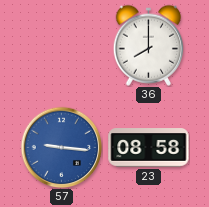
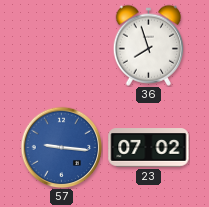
36: 8:00 -> 7:57 (149, 45)
23: 08:58 -> 07:02 (149, 148)
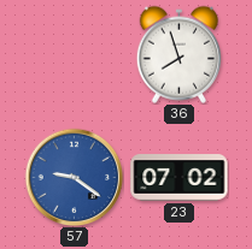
57: 9:16 -> 9:21 (74, 177)
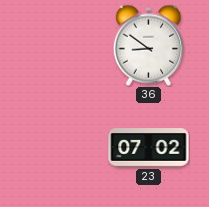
36: 7:57 -> 8:51 (149, 45)
57: 9:21 -> none (74, 177)
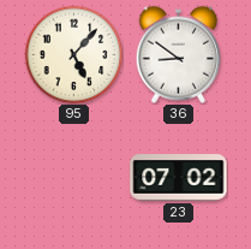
95: none -> 5:07 (73, 54)
